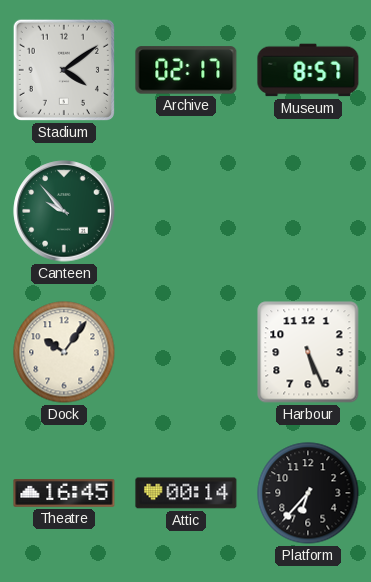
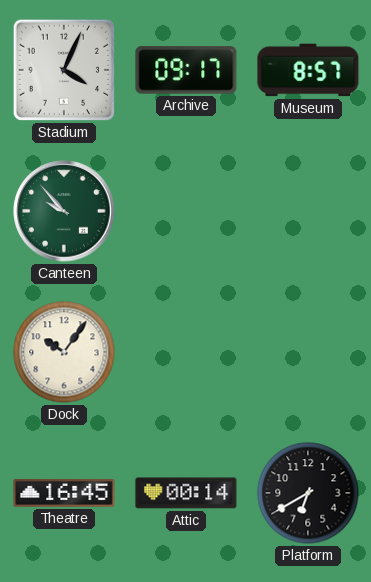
Stadium: 4:09 -> 4:04 (64, 70)
Archive: 02:17 -> 09:17 (186, 70)
Harbour: 5:26 -> none (308, 352)
Platform: 6:37 -> 6:40 (308, 493)
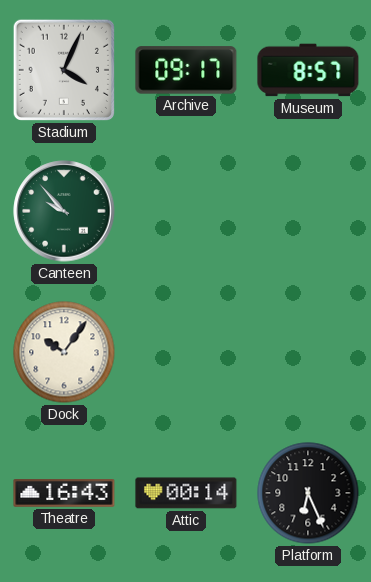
Theatre: 16:45 -> 16:43 (64, 494)
Platform: 6:40 -> 6:26 (308, 493)
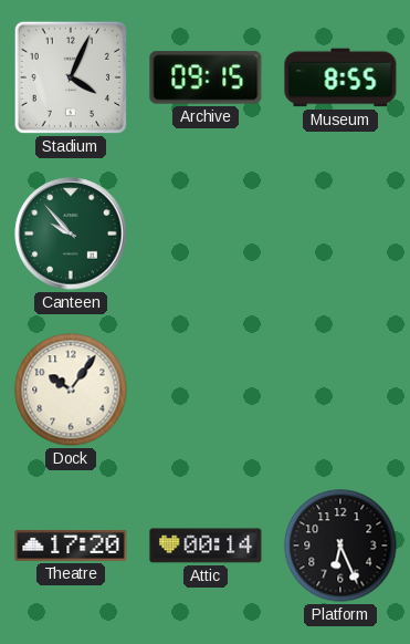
Archive: 09:17 -> 09:15 (206, 77)
Museum: 8:57 -> 8:55 (340, 77)
Theatre: 16:43 -> 17:20 (71, 547)
